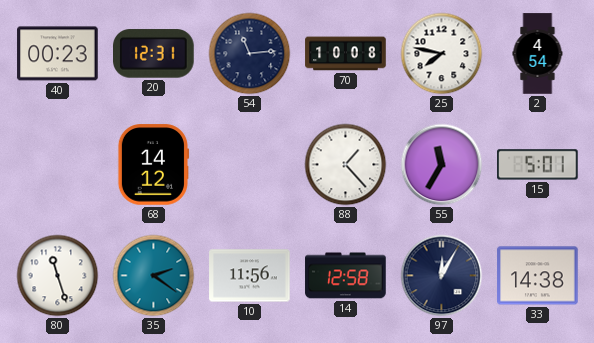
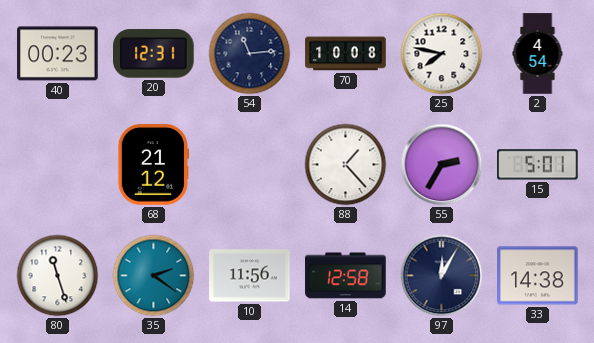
68: 14:12 -> 21:12 (152, 165)
55: 11:35 -> 2:35 (442, 165)
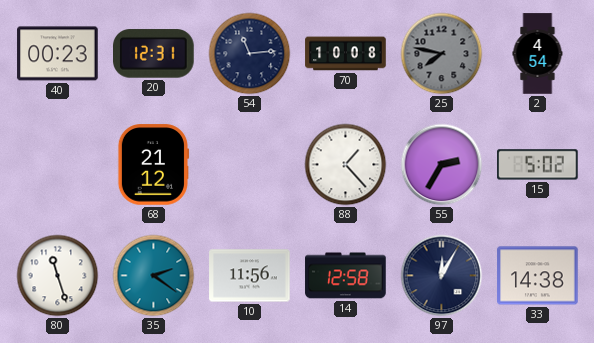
25 dial: white -> grey (442, 54)
15: 5:01 -> 5:02 (538, 165)
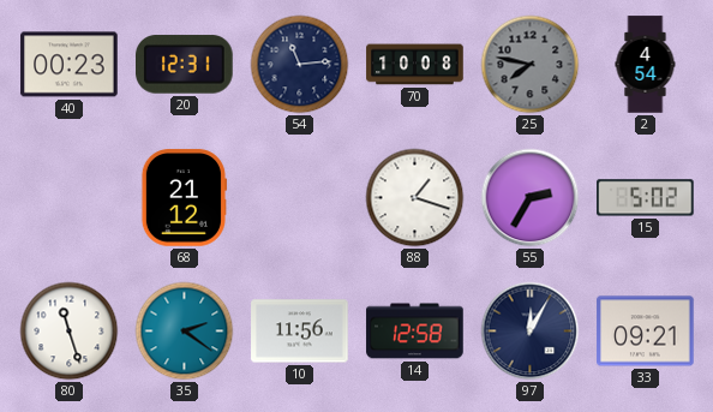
88: 1:23 -> 1:18 (415, 198)
33: 14:38 -> 09:21 (646, 332)
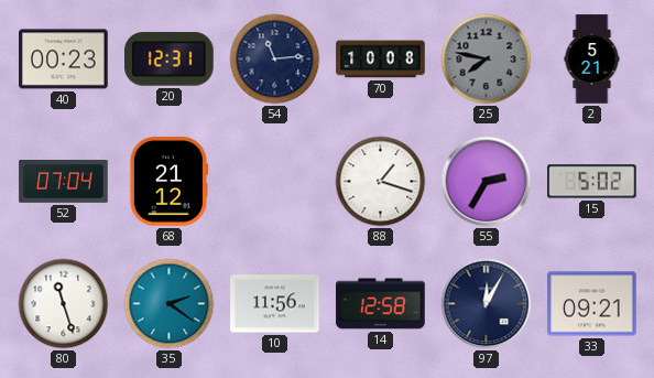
2: 4:54 -> 5:21 (592, 60)
52: none -> 07:04 (64, 182)
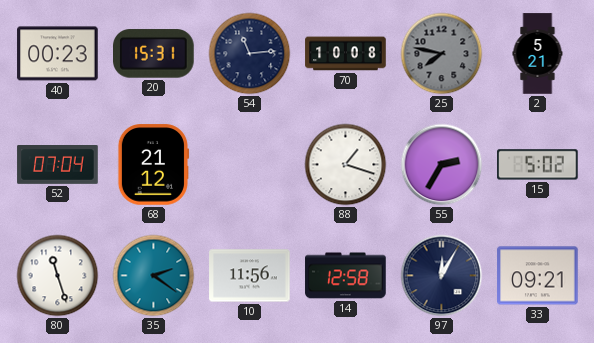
20: 12:31 -> 15:31 (154, 54)
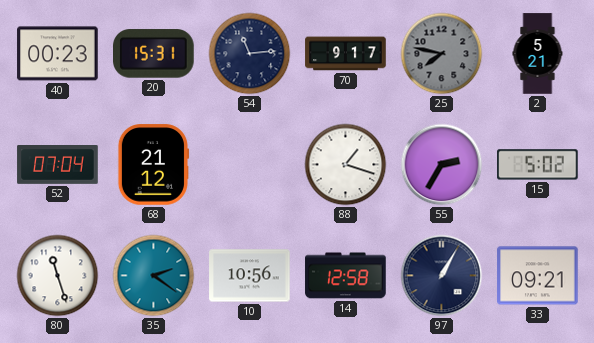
70: 10:08 -> 9:17 (346, 54)
10: 11:56 -> 10:56 (250, 276)
97: 12:05 -> 1:05 (442, 276)
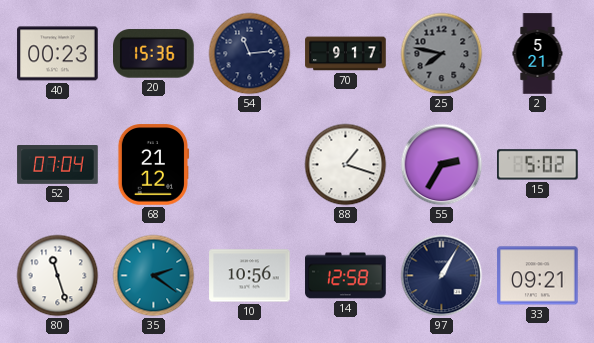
20: 15:31 -> 15:36 (154, 54)
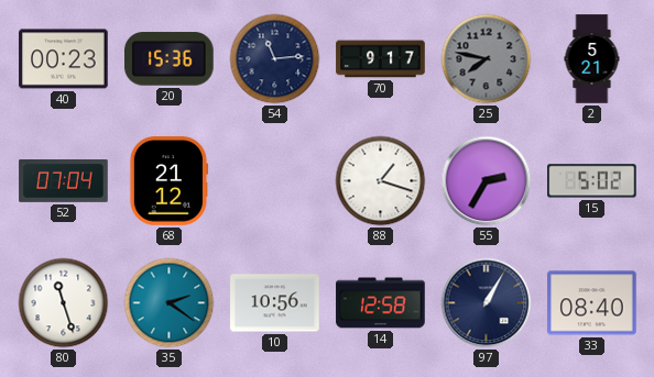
33: 09:21 -> 08:40 (592, 303)
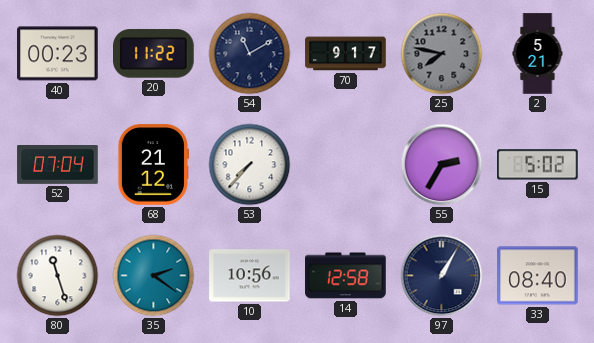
20: 15:36 -> 11:22 (154, 54)
54: 11:14 -> 11:10 (250, 54)
53: none -> 7:37 (250, 165)
88: 1:18 -> none (381, 181)
